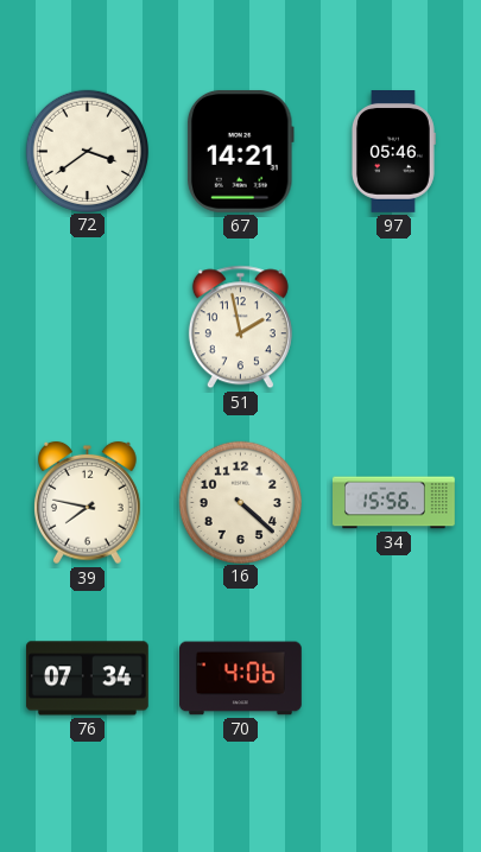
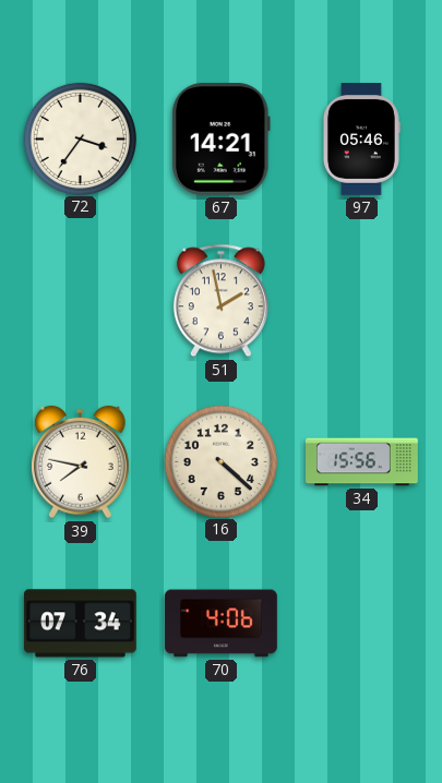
72: 3:39 -> 3:36 (80, 138)
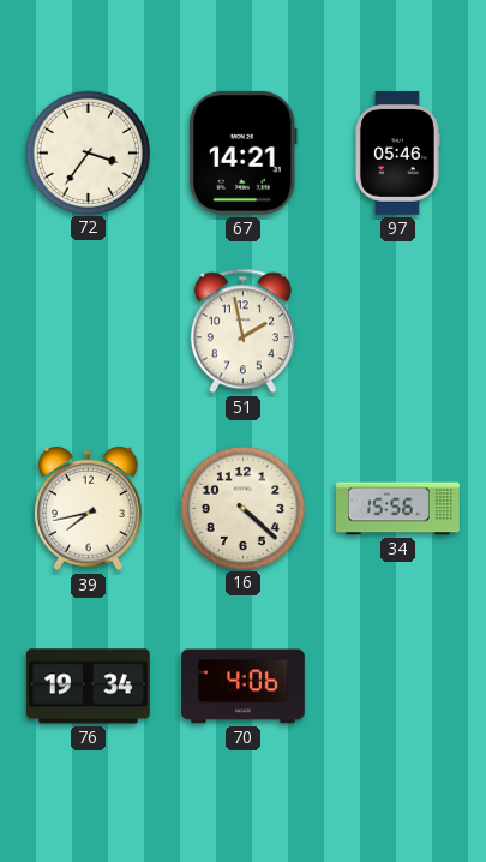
39: 7:47 -> 7:43 (89, 509)
76: 07:34 -> 19:34 (88, 687)
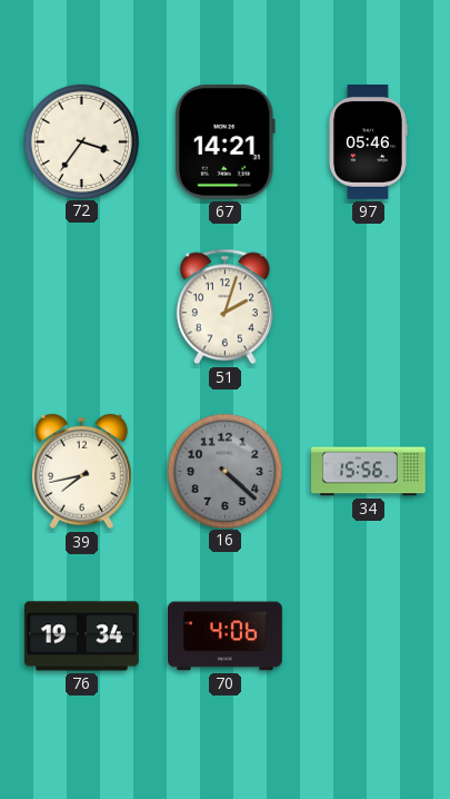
51: 1:58 -> 2:03 (224, 307)
16 dial: cream -> grey (224, 471)
